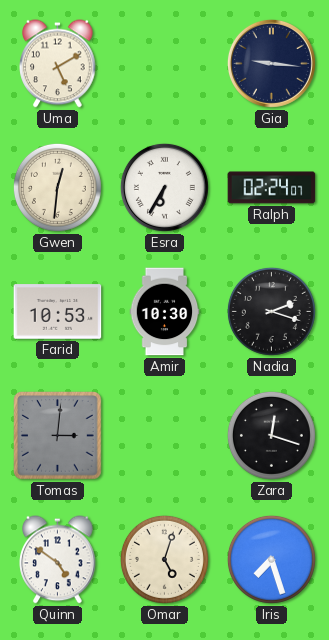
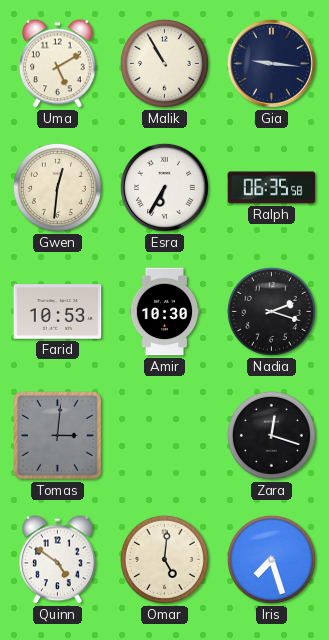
Malik: none -> 10:55 (164, 63)
Ralph: 02:24 -> 06:35 (272, 188)
Omar: 5:03 -> 5:01 (164, 559)
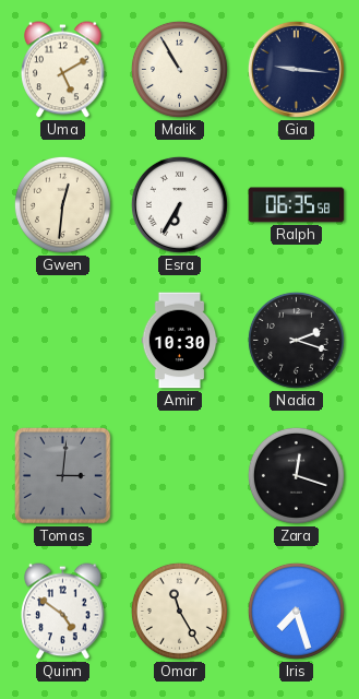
Farid: 10:53 -> none (58, 312)
Omar: 5:01 -> 11:25 (179, 611)
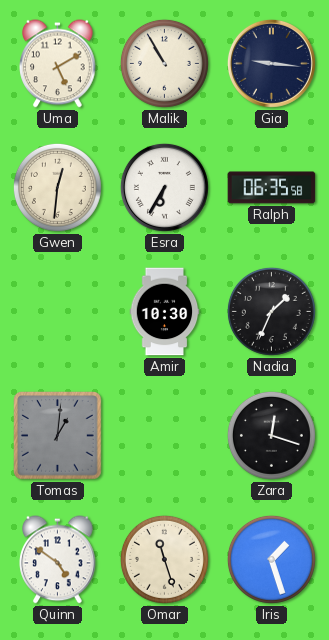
Nadia: 2:18 -> 1:34 (271, 311)
Tomas: 3:01 -> 1:01 (58, 436)
Omar: 11:25 -> 11:27 (164, 559)
Iris: 7:27 -> 1:27 (271, 559)
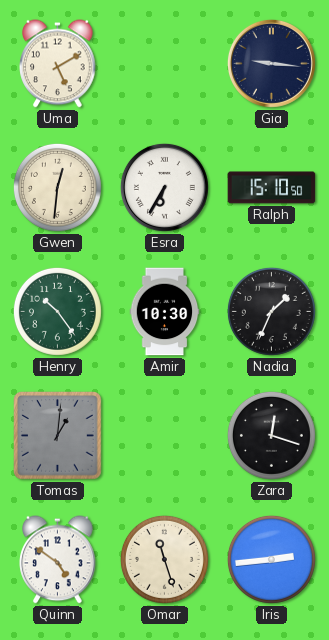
Malik: 10:55 -> none (164, 63)
Ralph: 06:35 -> 15:10 (272, 188)
Henry: none -> 10:24 (57, 311)
Iris: 1:27 -> 2:44 (271, 559)
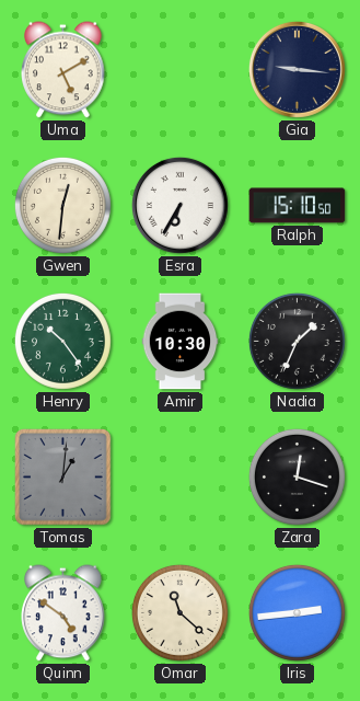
Omar: 11:27 -> 11:22 (179, 612)
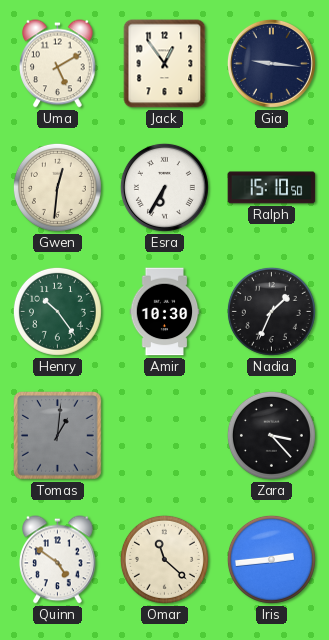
Jack: none -> 12:54 (165, 64)
Zara: 12:18 -> 3:23 (271, 435)
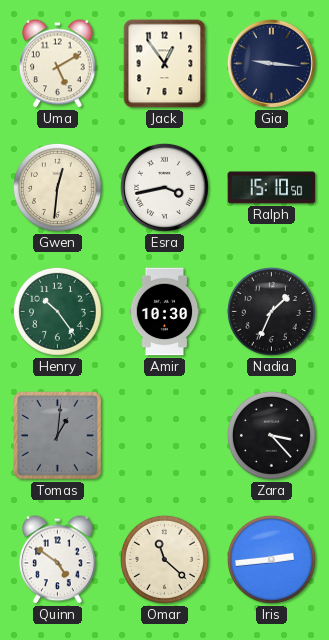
Esra: 6:35 -> 3:43 (164, 187)
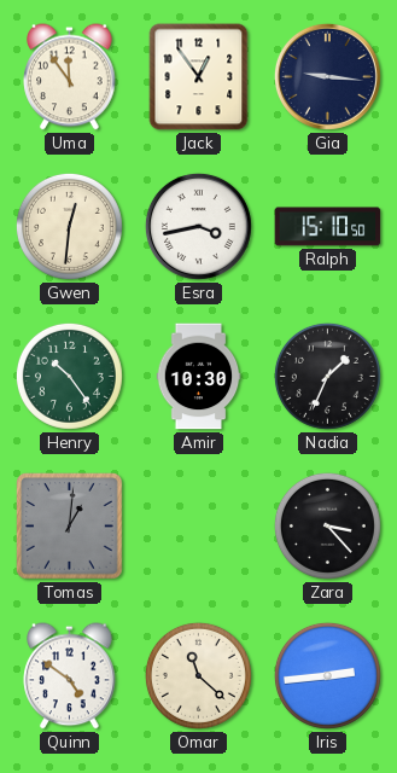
Uma: 5:10 -> 11:54 (70, 77)
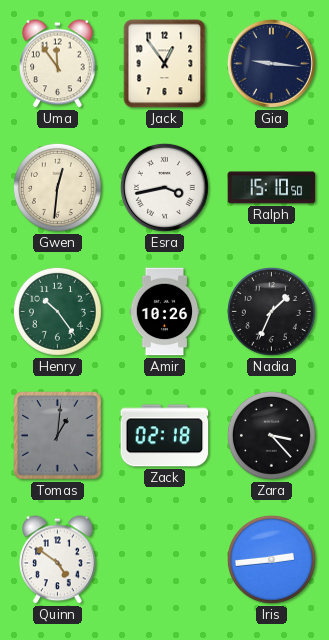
Amir: 10:30 -> 10:26 (165, 312)
Zack: none -> 02:18 (165, 436)
Omar: 11:22 -> none (198, 675)
